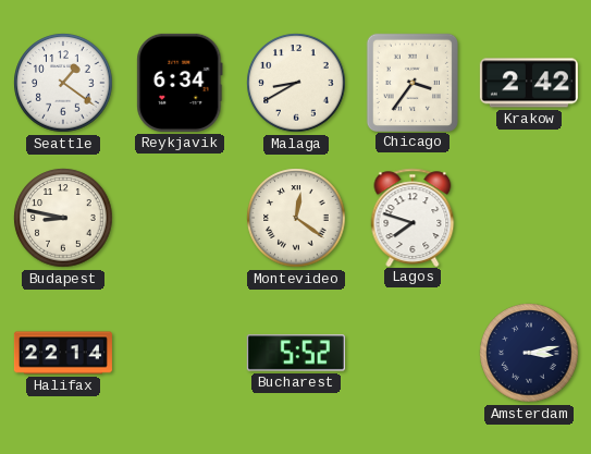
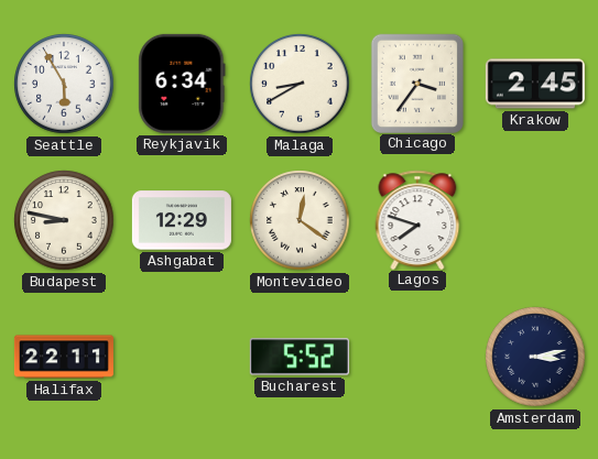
Seattle: 1:21 -> 5:55 (64, 84)
Krakow: 2:42 -> 2:45 (535, 84)
Ashgabat: none -> 12:29 (182, 220)
Halifax: 22:14 -> 22:11 (64, 357)
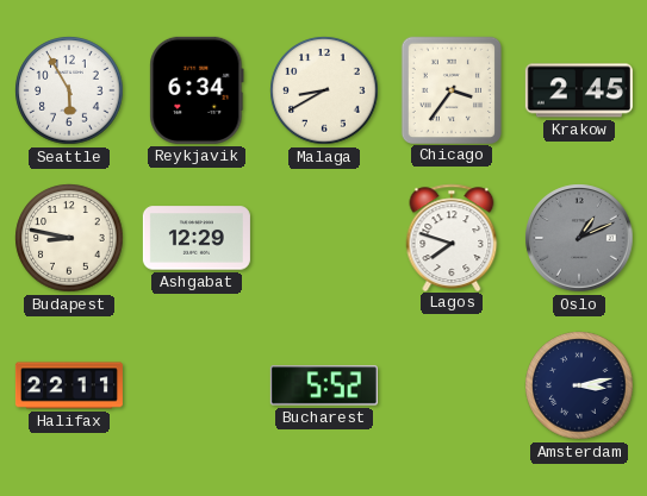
Montevideo: 12:21 -> none (300, 220)
Oslo: none -> 1:11 (579, 238)
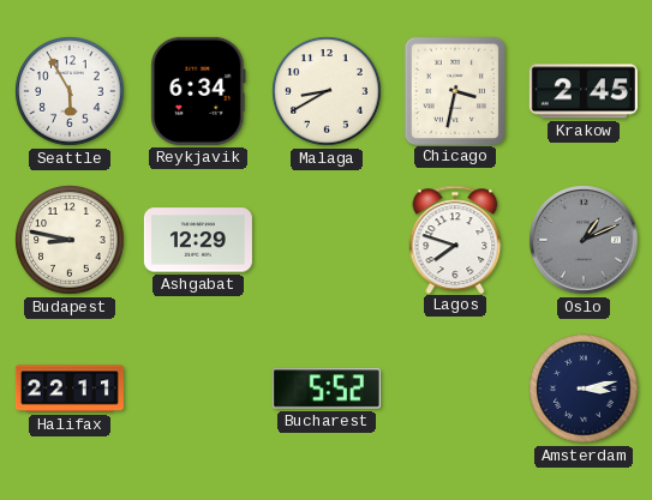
Chicago: 3:36 -> 3:32 (454, 90)
